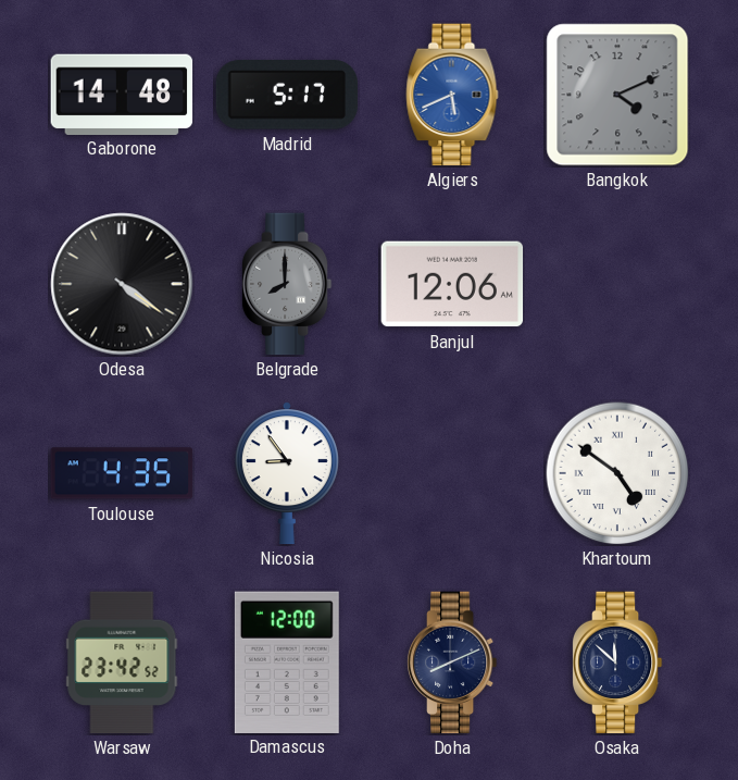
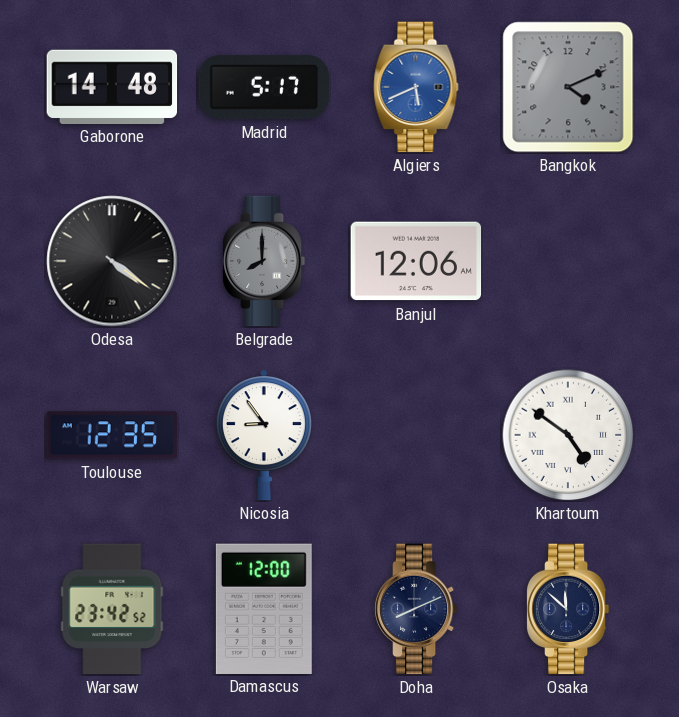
Toulouse: 4:35 -> 12:35 (112, 435)
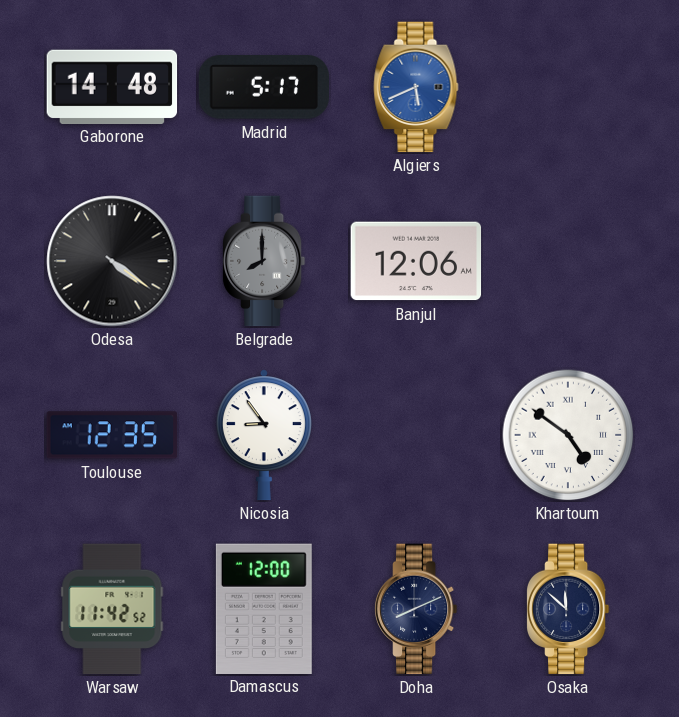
Bangkok: 4:11 -> none (568, 87)
Warsaw: 23:42 -> 11:42 (112, 609)
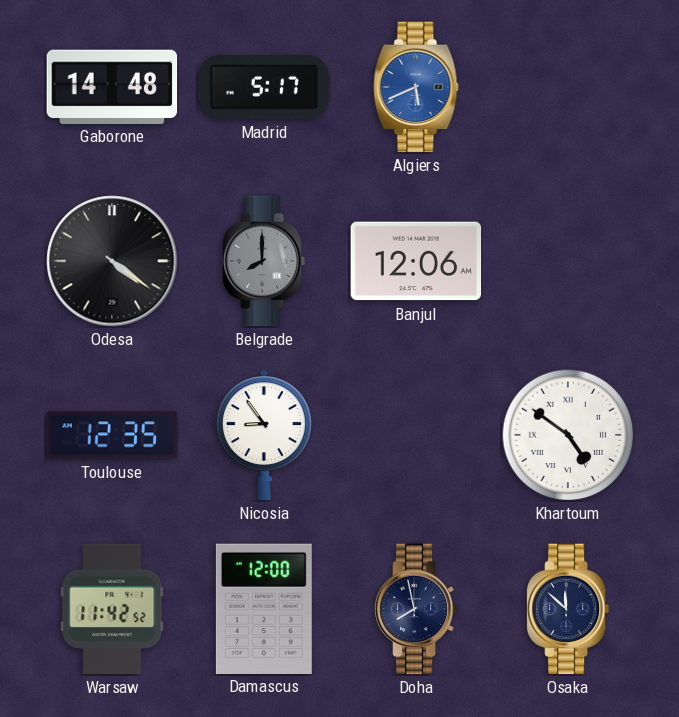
Doha: 8:11 -> 7:58 (416, 609)
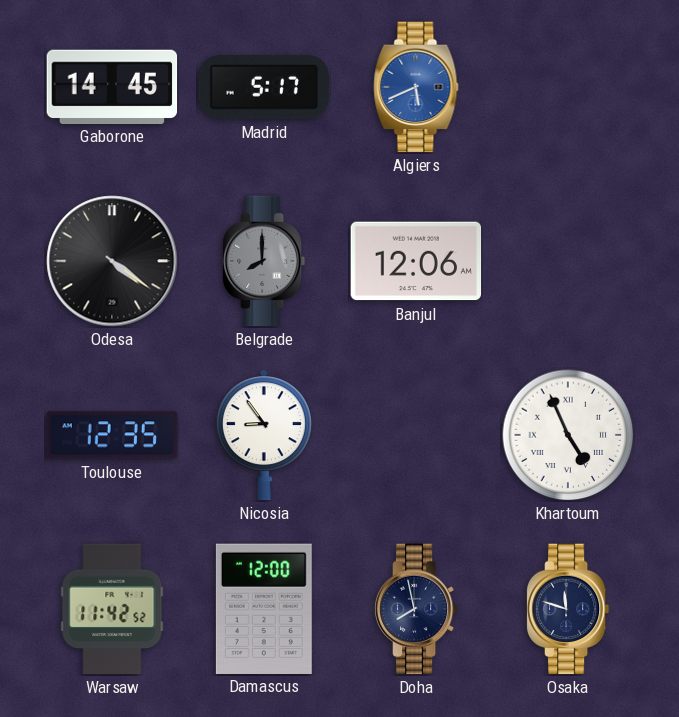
Gaborone: 14:48 -> 14:45 (112, 86)
Khartoum: 4:51 -> 4:56 (568, 435)
Osaka: 11:52 -> 11:48 (568, 609)
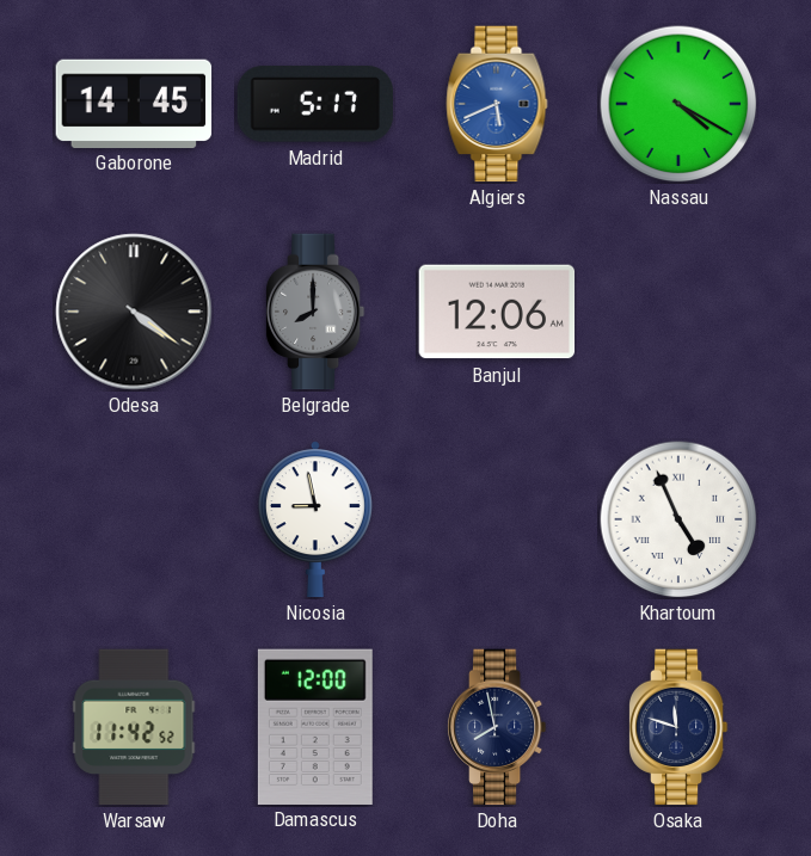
Nassau: none -> 4:20 (678, 104)
Toulouse: 12:35 -> none (112, 435)
Nicosia: 8:54 -> 8:58 (315, 519)
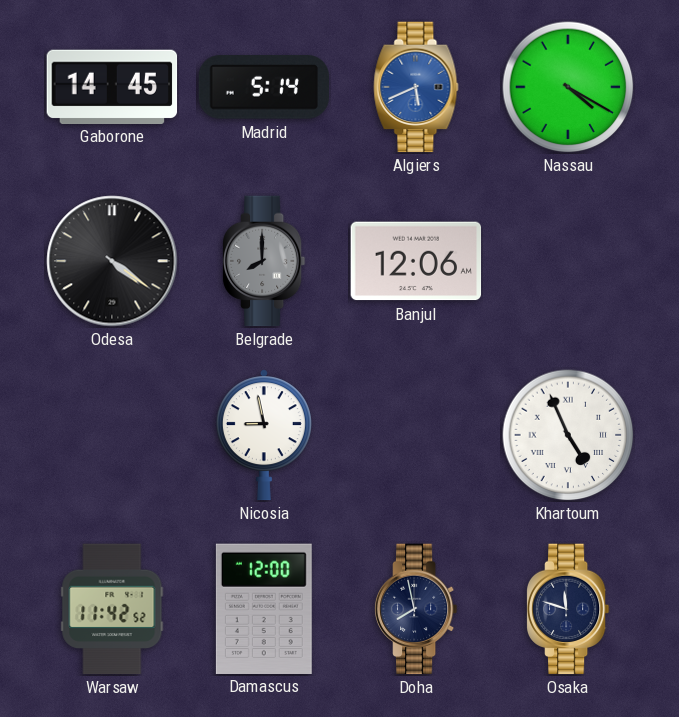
Madrid: 5:17 -> 5:14 (264, 87)
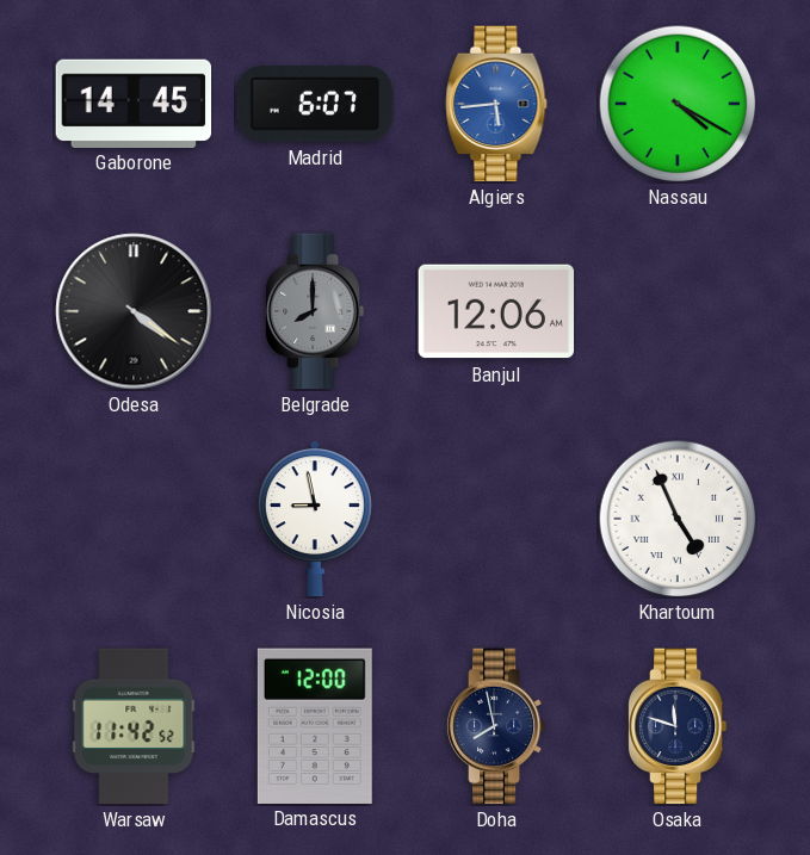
Madrid: 5:14 -> 6:07 (315, 104)
Algiers: 5:41 -> 5:44 (496, 104)
